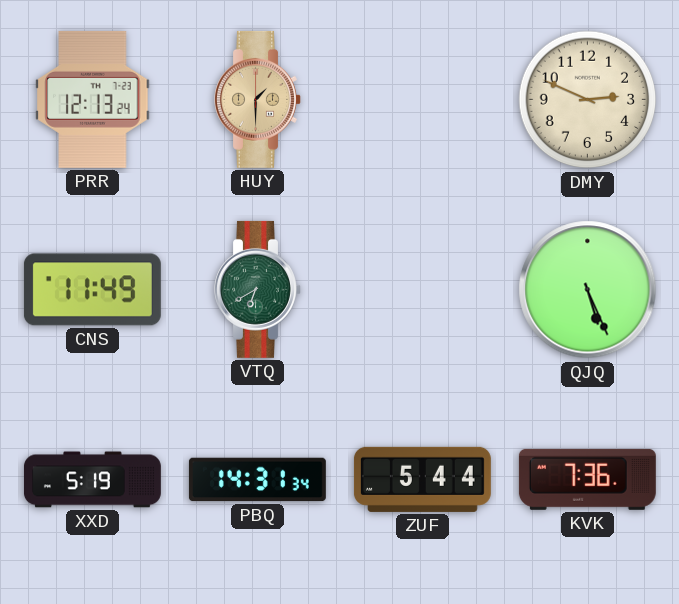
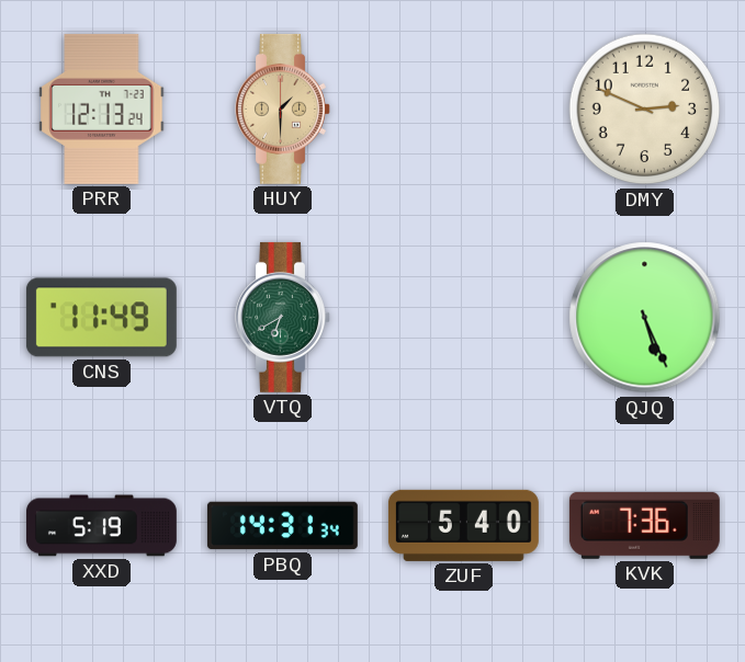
ZUF: 5:44 -> 5:40 (463, 525)
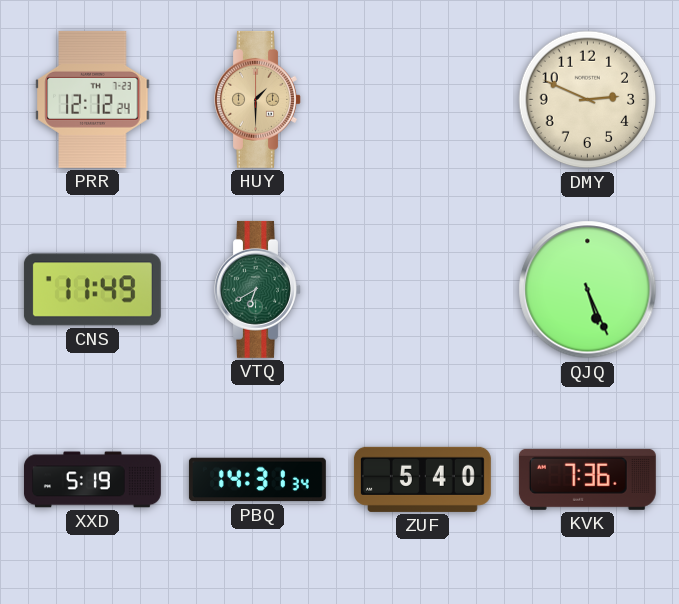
PRR: 12:13 -> 12:12 (93, 99)
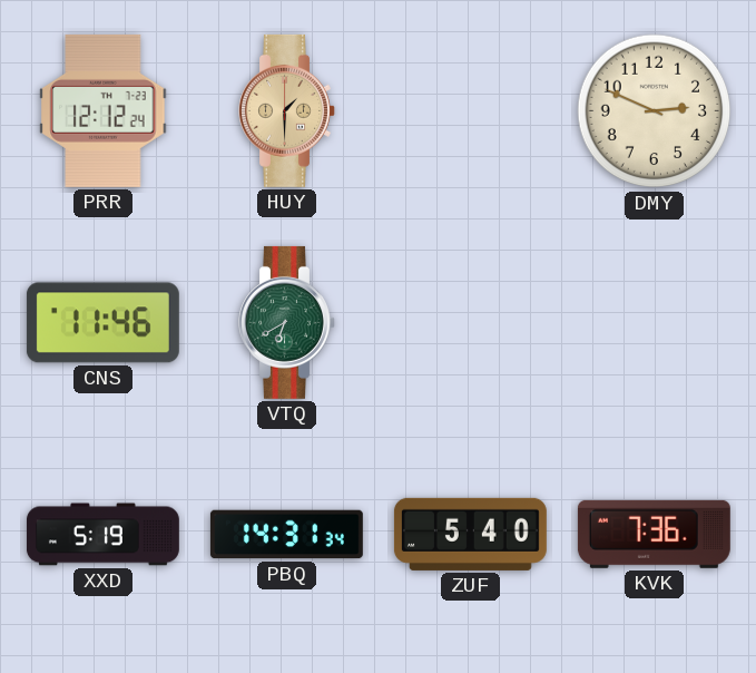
CNS: 11:49 -> 11:46 (102, 323)
QJQ: 5:26 -> none (588, 290)
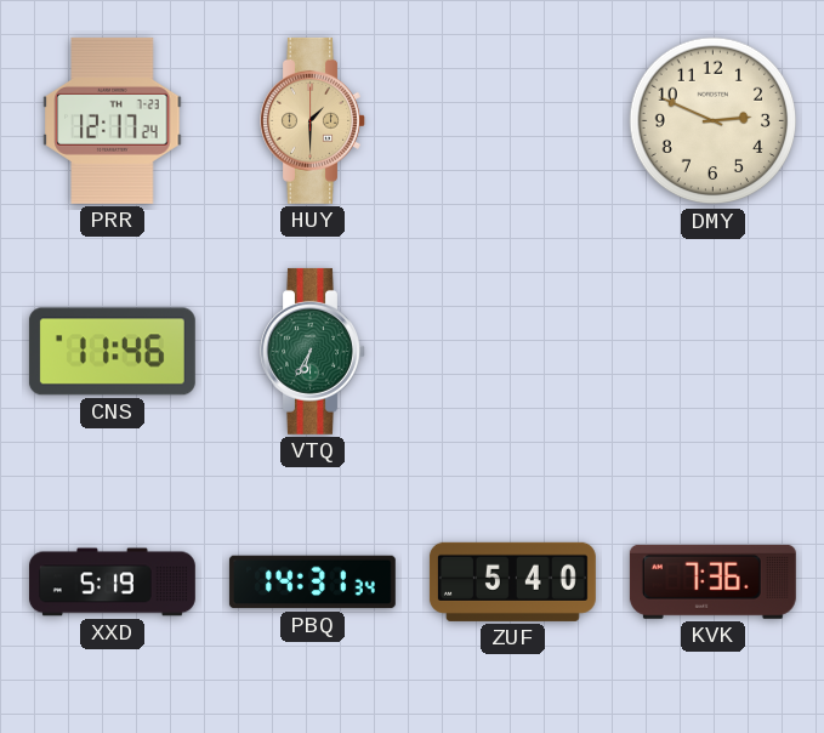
PRR: 12:12 -> 12:17 (113, 120)
VTQ: 6:40 -> 6:35 (313, 351)
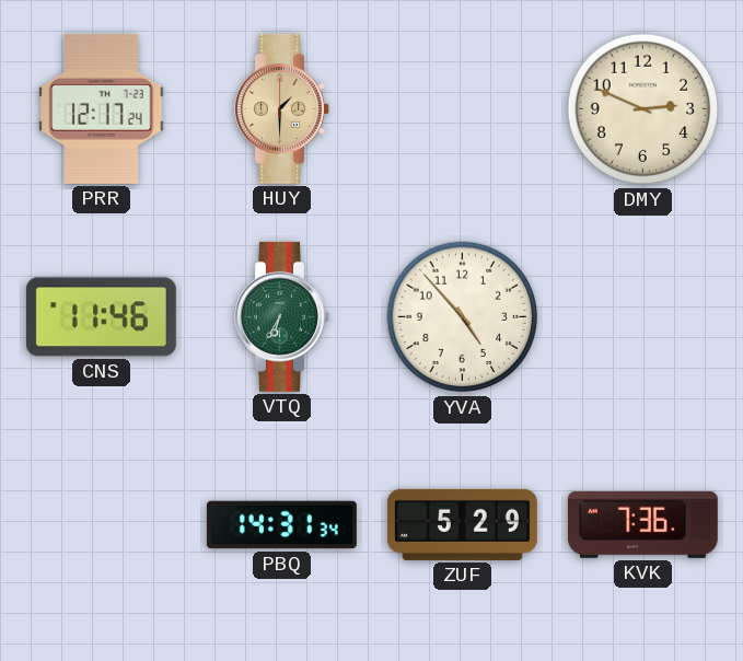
YVA: none -> 4:53 (463, 317)
XXD: 5:19 -> none (112, 583)
ZUF: 5:40 -> 5:29 (462, 524)
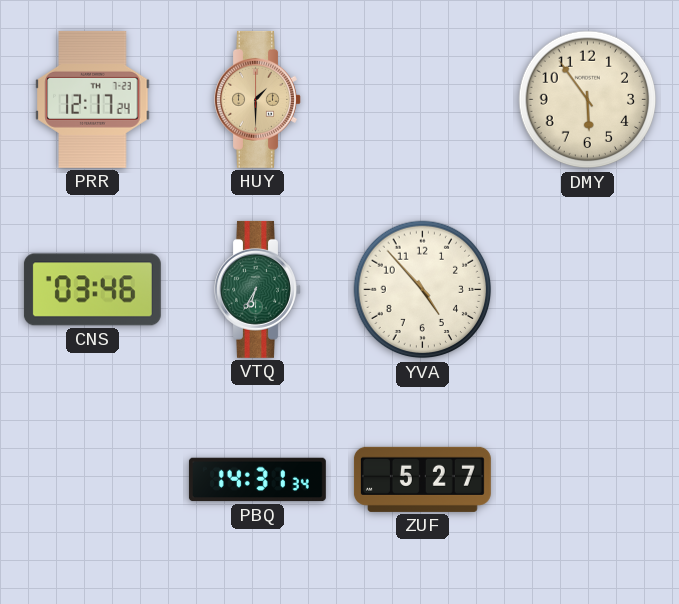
DMY: 2:49 -> 5:54 (588, 100)
CNS: 11:46 -> 03:46 (92, 290)
ZUF: 5:29 -> 5:27 (422, 479)
KVK: 7:36 -> none (642, 524)
